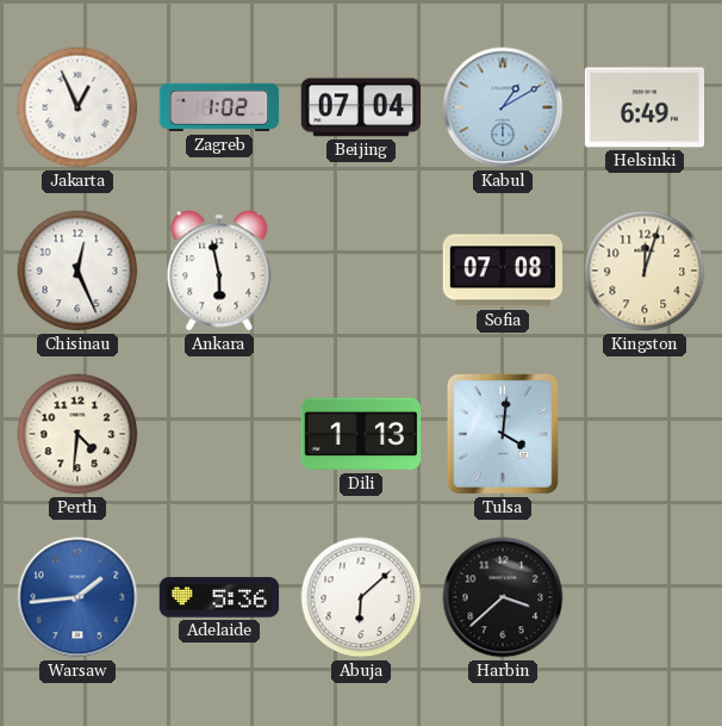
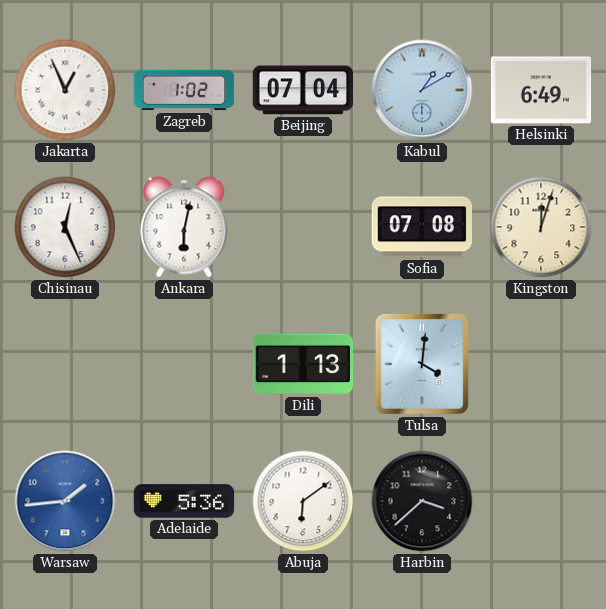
Ankara: 5:58 -> 6:02 (184, 227)
Perth: 4:31 -> none (77, 434)
Abuja: 6:08 -> 6:09 (303, 501)
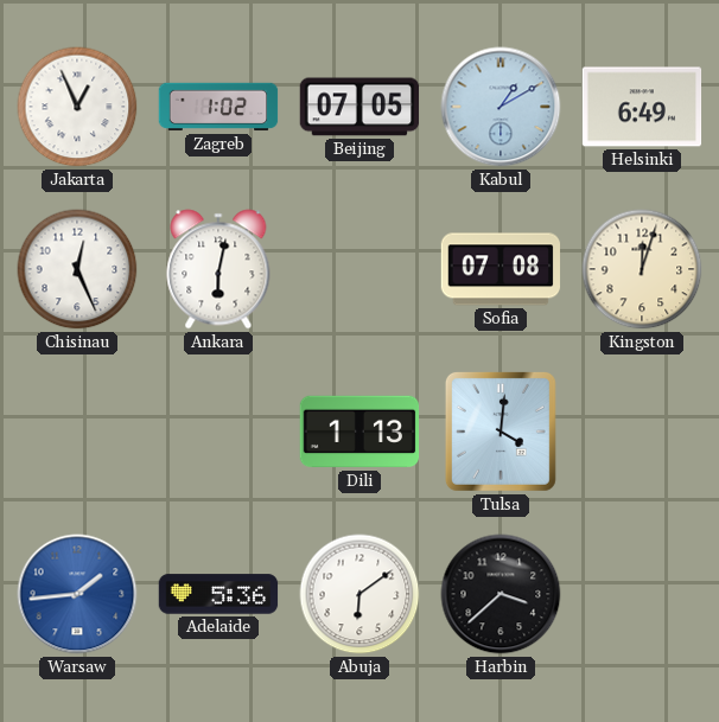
Beijing: 07:04 -> 07:05 (359, 107)
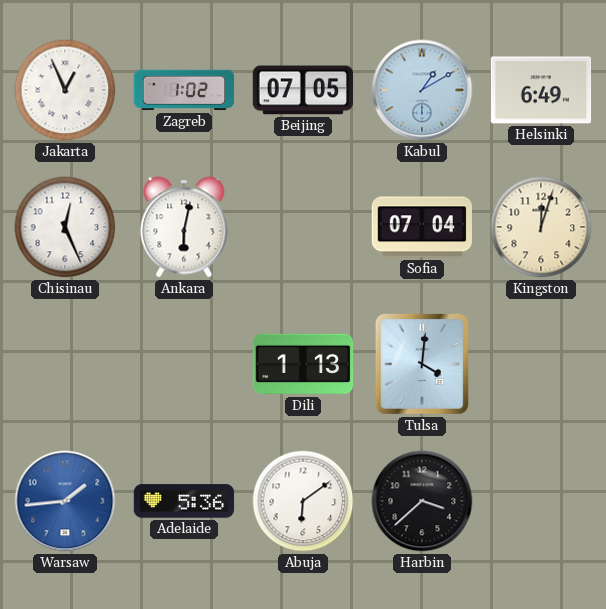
Sofia: 07:08 -> 07:04 (422, 227)
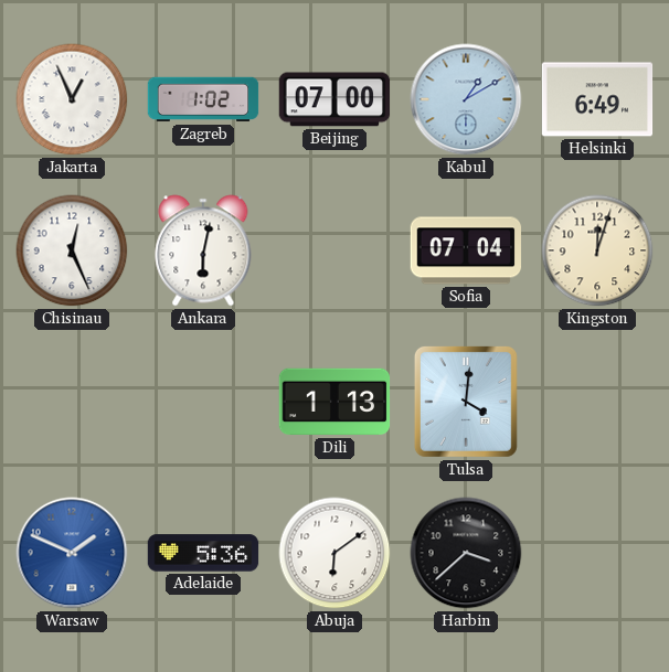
Beijing: 07:05 -> 07:00 (334, 99)
Warsaw: 1:44 -> 1:49 (72, 553)
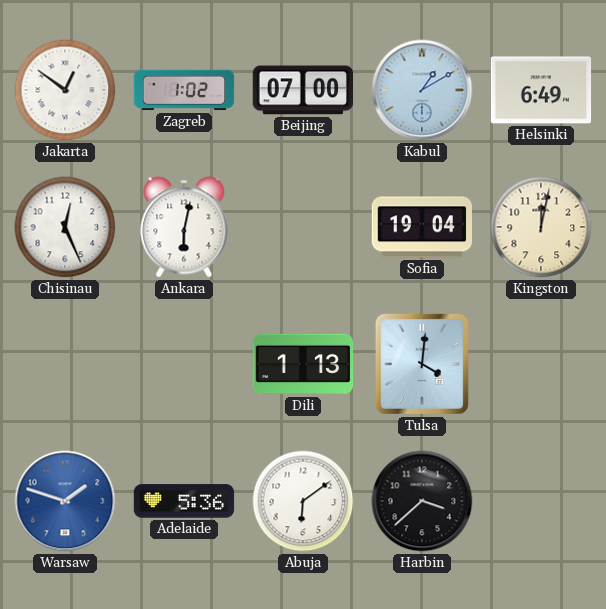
Jakarta: 12:56 -> 12:51 (65, 90)
Sofia: 07:04 -> 19:04 (422, 227)
Kingston: 12:03 -> 12:02 (541, 227)
Warsaw: 1:49 -> 1:48 (65, 501)
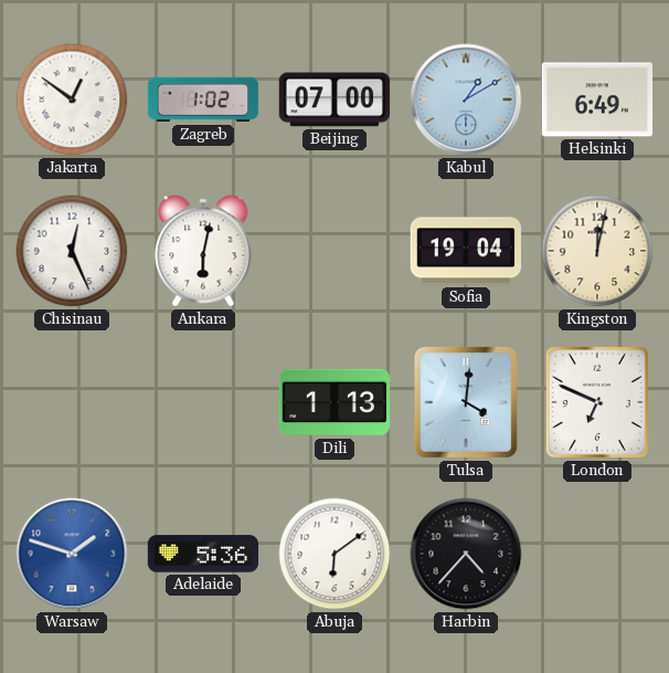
London: none -> 6:49 (597, 402)
Harbin: 3:38 -> 4:37 (466, 554)
